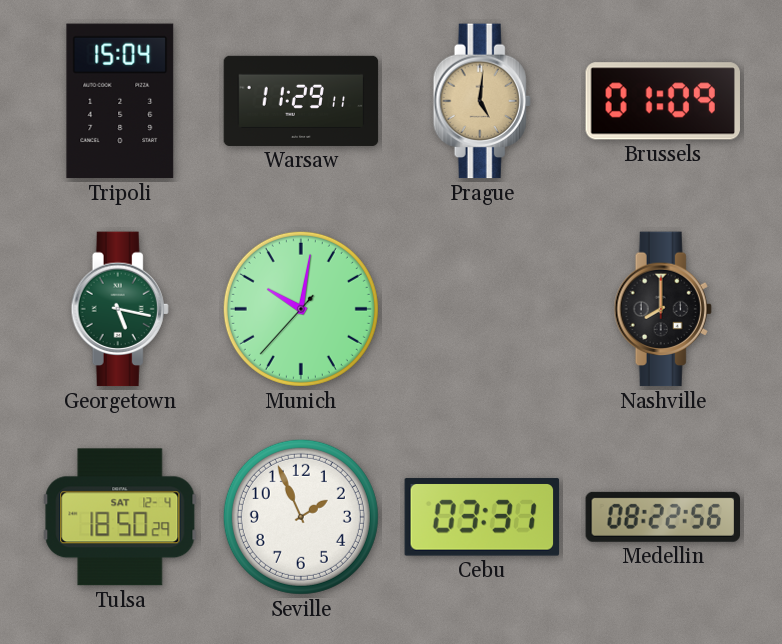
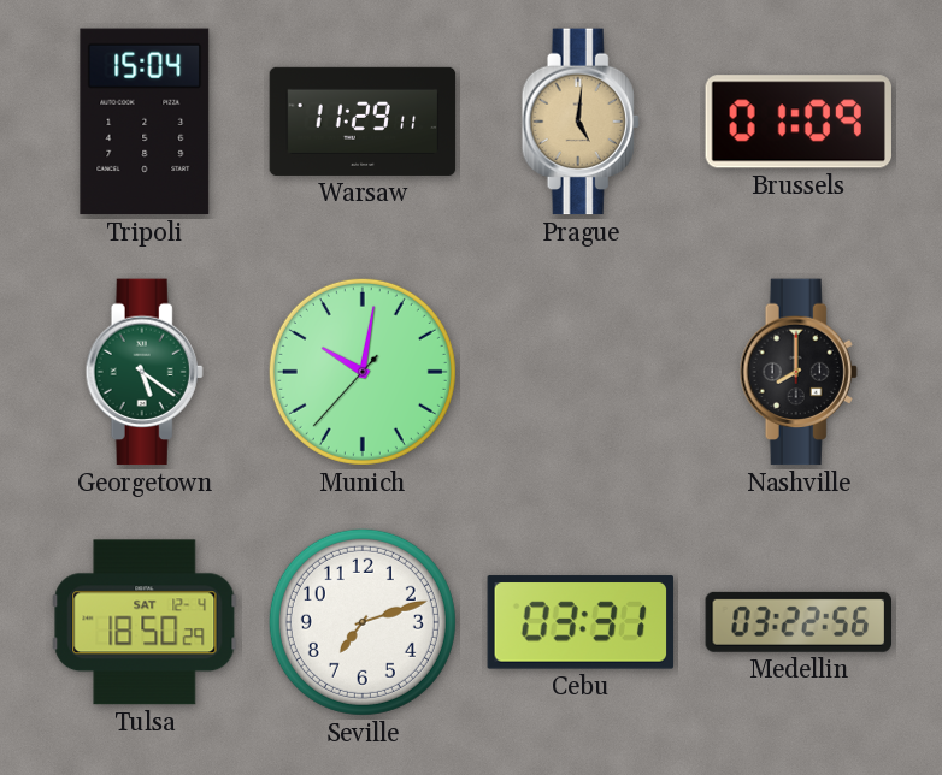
Georgetown: 5:17 -> 5:21 (145, 372)
Seville: 1:56 -> 7:12 (363, 622)
Medellin: 08:22 -> 03:22 (799, 622)
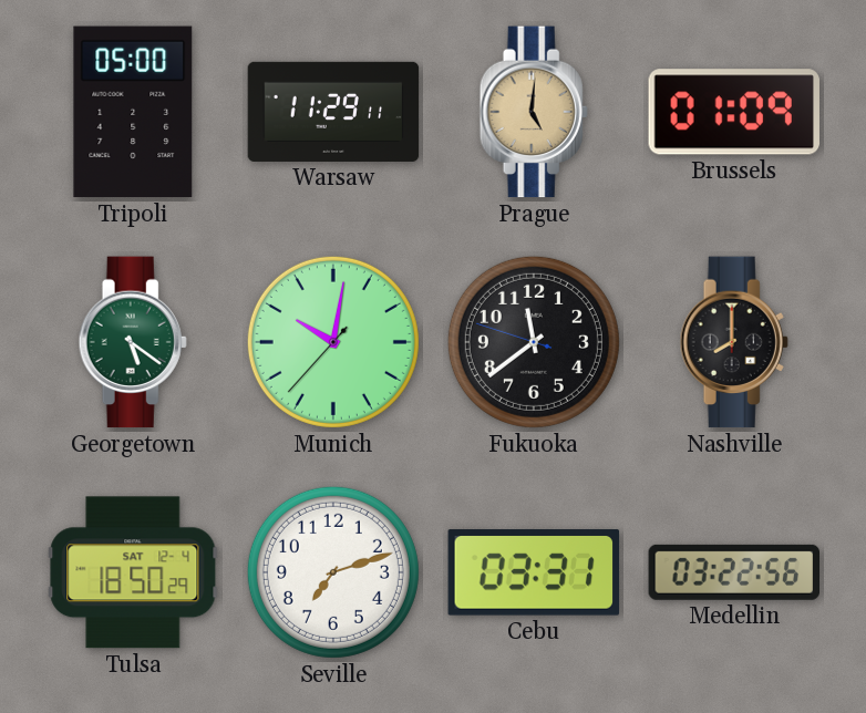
Tripoli: 15:04 -> 05:00 (133, 112)
Fukuoka: none -> 11:38 (534, 342)
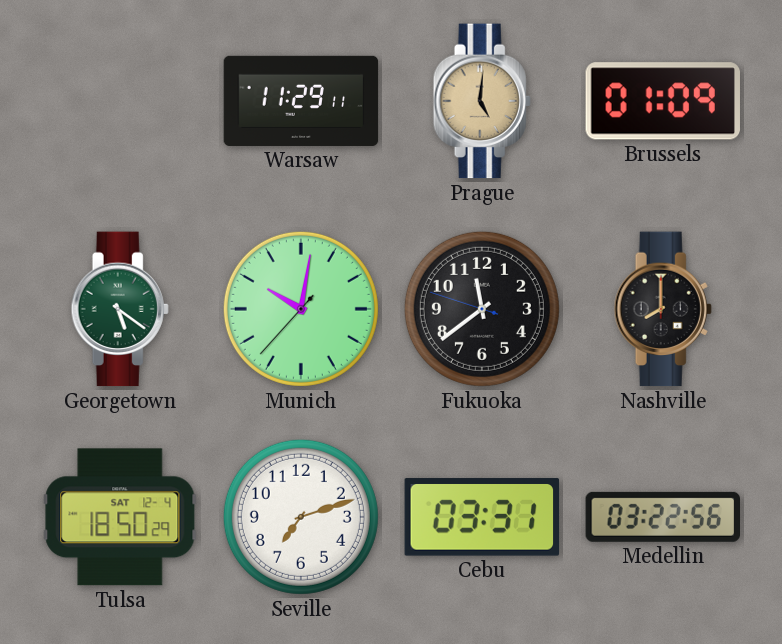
Tripoli: 05:00 -> none (133, 112)
